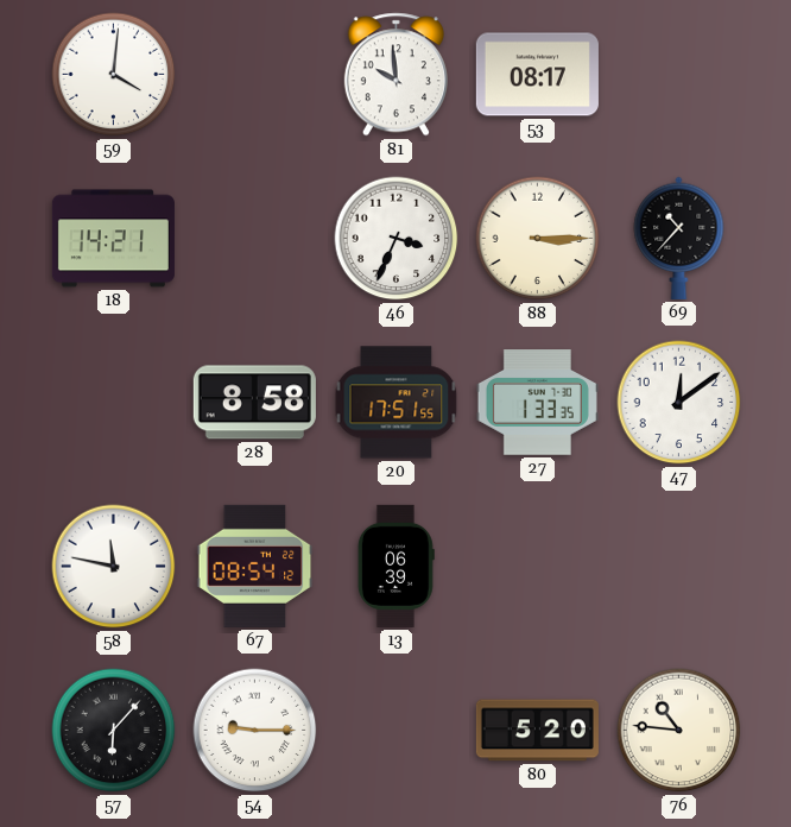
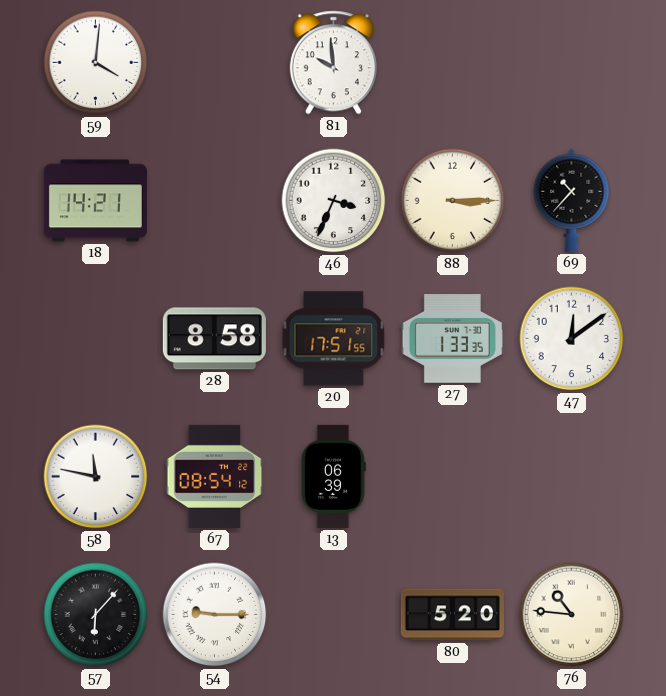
53: 08:17 -> none (537, 75)
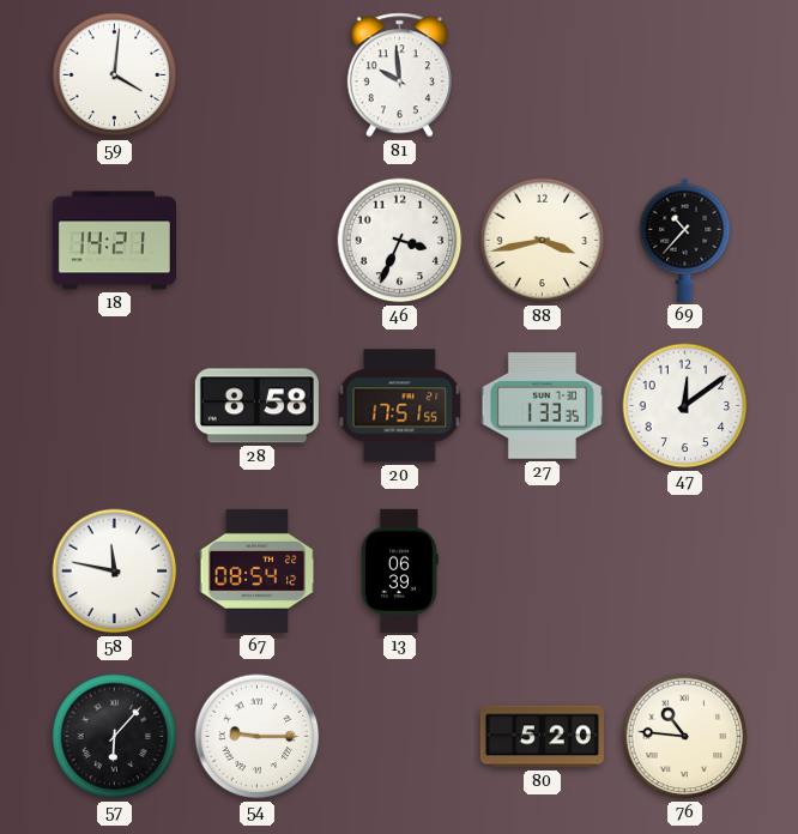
88: 3:15 -> 3:43 (543, 241)
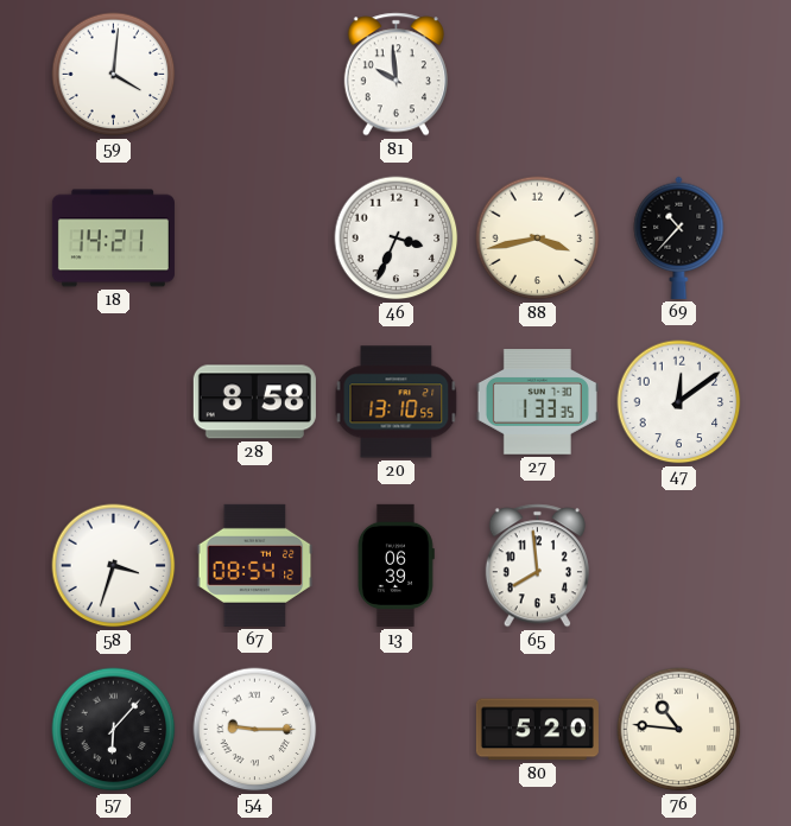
20: 17:51 -> 13:10 (397, 402)
58: 11:47 -> 3:33 (114, 566)
65: none -> 7:59 (537, 566)
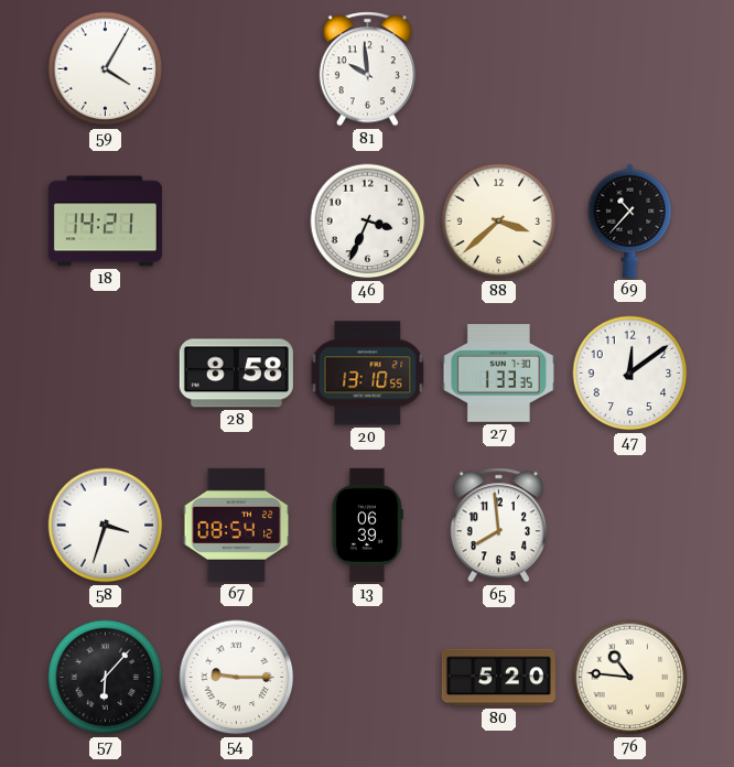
59: 4:01 -> 4:05 (106, 69)
88: 3:43 -> 3:38 (499, 222)
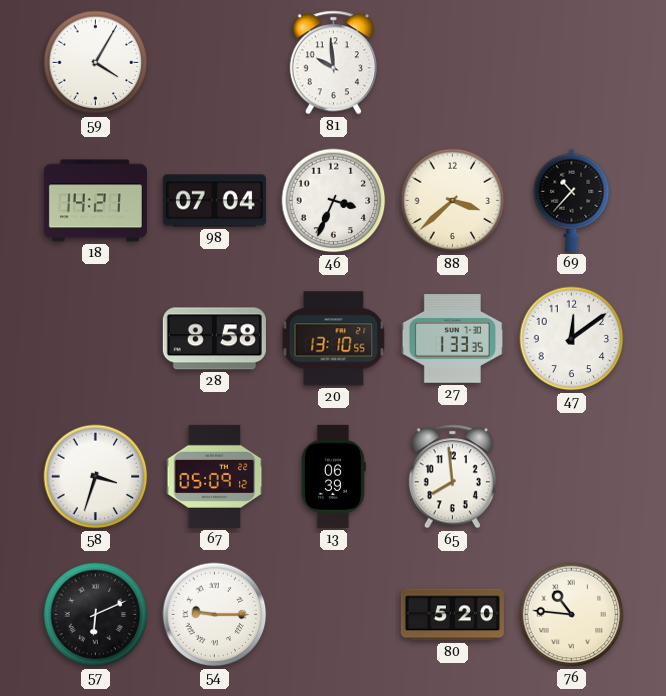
98: none -> 07:04 (214, 201)
67: 08:54 -> 05:09 (215, 476)
57: 6:07 -> 6:11 (96, 615)
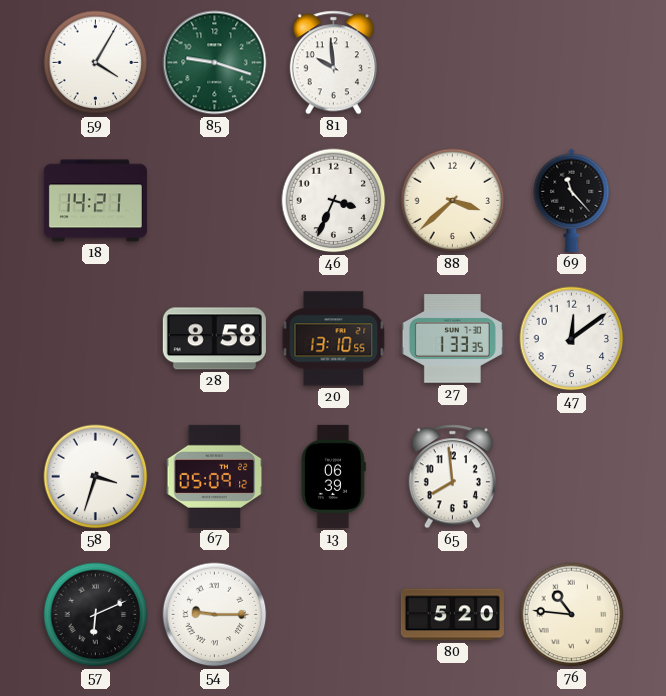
85: none -> 9:18 (215, 63)
98: 07:04 -> none (214, 201)
69: 10:37 -> 11:23 (572, 200)
